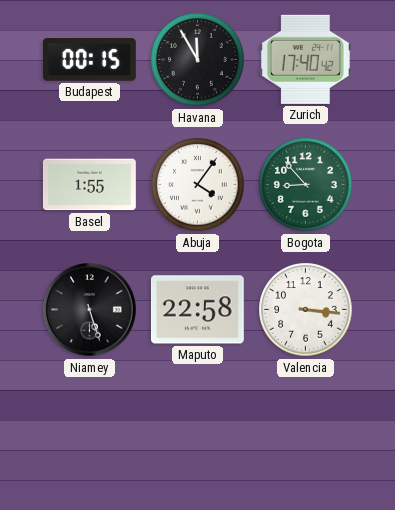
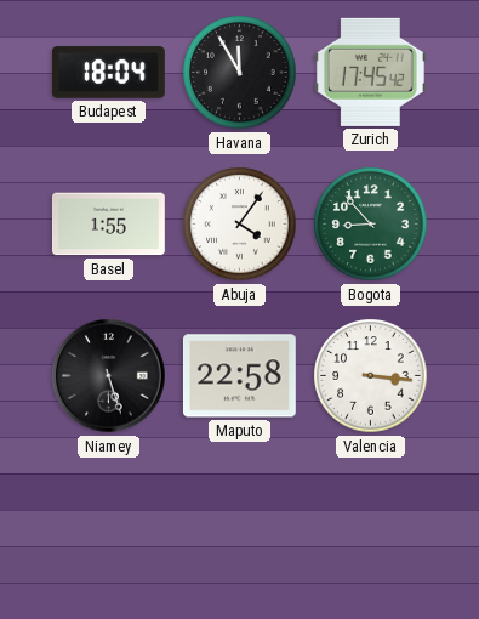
Budapest: 00:15 -> 18:04 (108, 73)
Zurich: 17:40 -> 17:45 (370, 72)
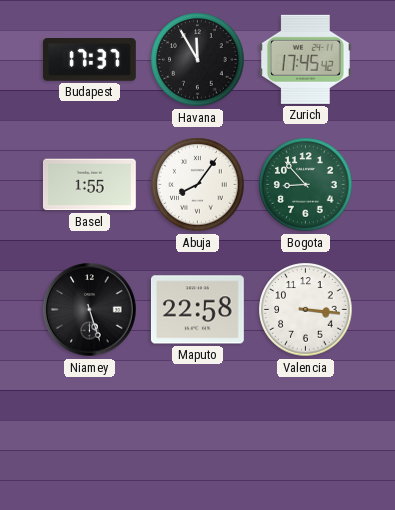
Budapest: 18:04 -> 17:37 (89, 60)
Abuja: 4:06 -> 8:06 (198, 185)
